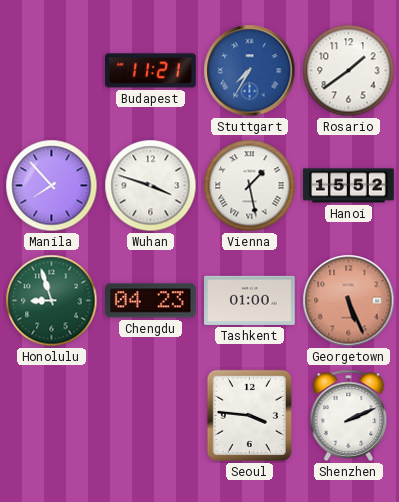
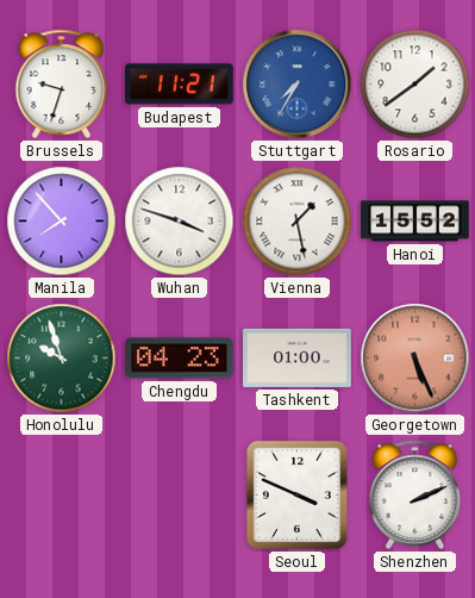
Brussels: none -> 9:33 (62, 83)
Honolulu: 8:57 -> 9:57 (62, 359)
Seoul: 3:46 -> 3:49 (296, 494)
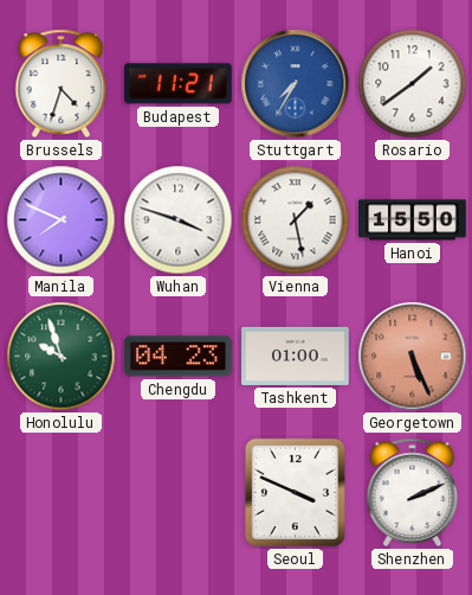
Brussels: 9:33 -> 4:33 (62, 83)
Manila: 7:53 -> 7:49 (62, 220)
Hanoi: 15:52 -> 15:50 (413, 220)
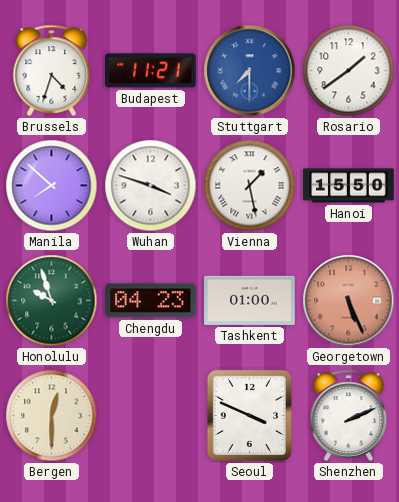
Stuttgart: 7:35 -> 7:30 (250, 71)
Manila: 7:49 -> 7:52 (52, 186)
Bergen: none -> 12:30 (52, 416)
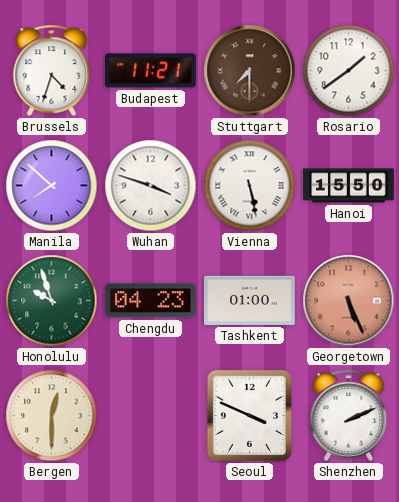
Stuttgart dial: blue -> brown (250, 71)
Vienna: 1:28 -> 5:28 (250, 186)
